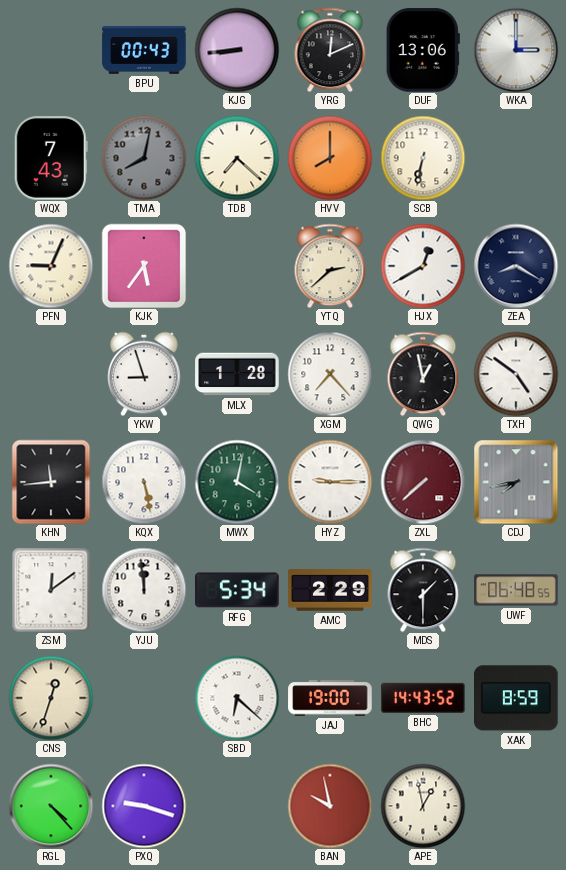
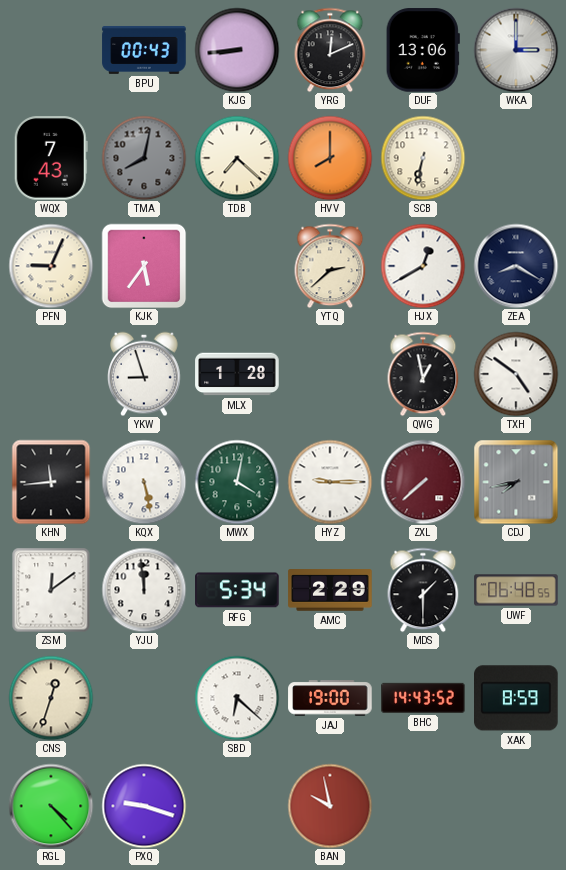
XGM: 7:23 -> none (330, 374)
APE: 12:58 -> none (423, 806)
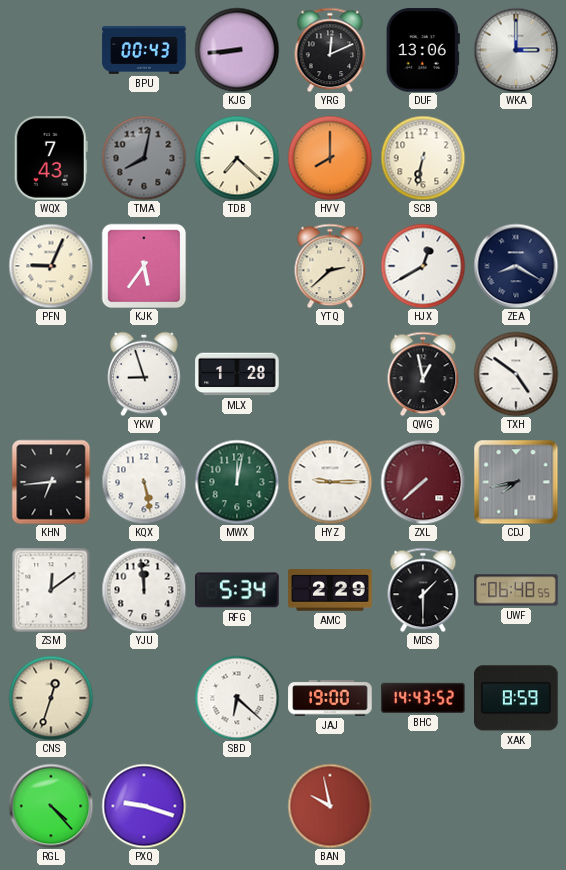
KHN: 11:44 -> 6:44 (51, 482)
MWX: 4:02 -> 12:02 (237, 482)
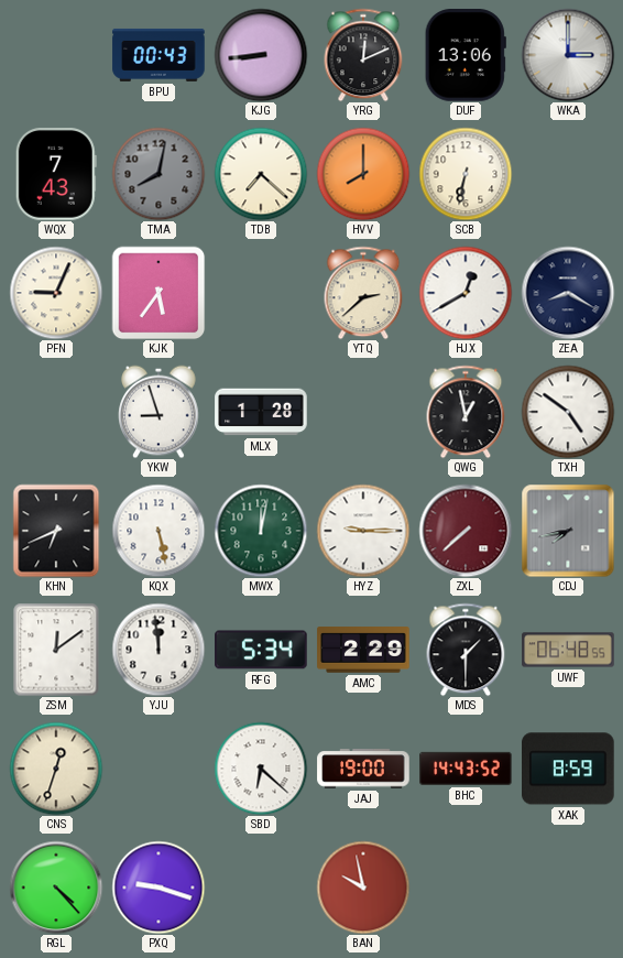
KHN: 6:44 -> 6:41 (56, 531)
